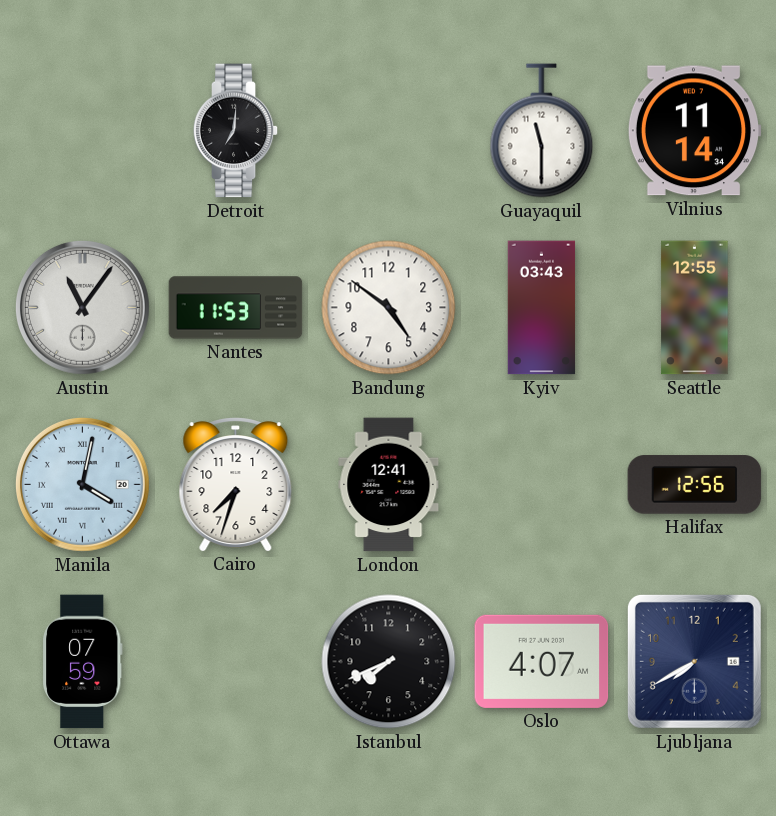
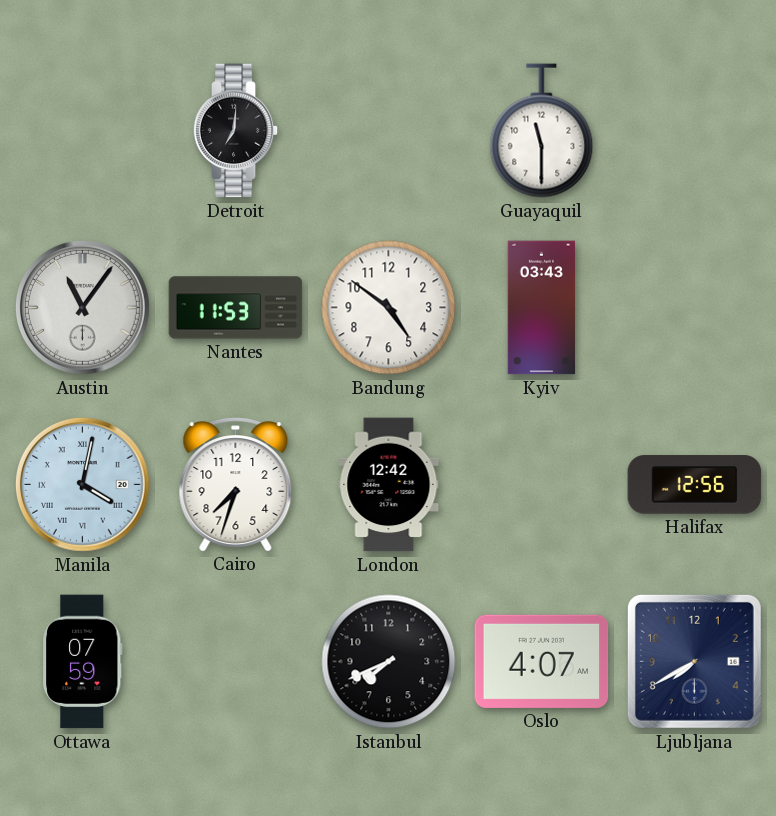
Vilnius: 11:14 -> none (694, 131)
Seattle: 12:55 -> none (695, 308)
London: 12:41 -> 12:42 (389, 485)
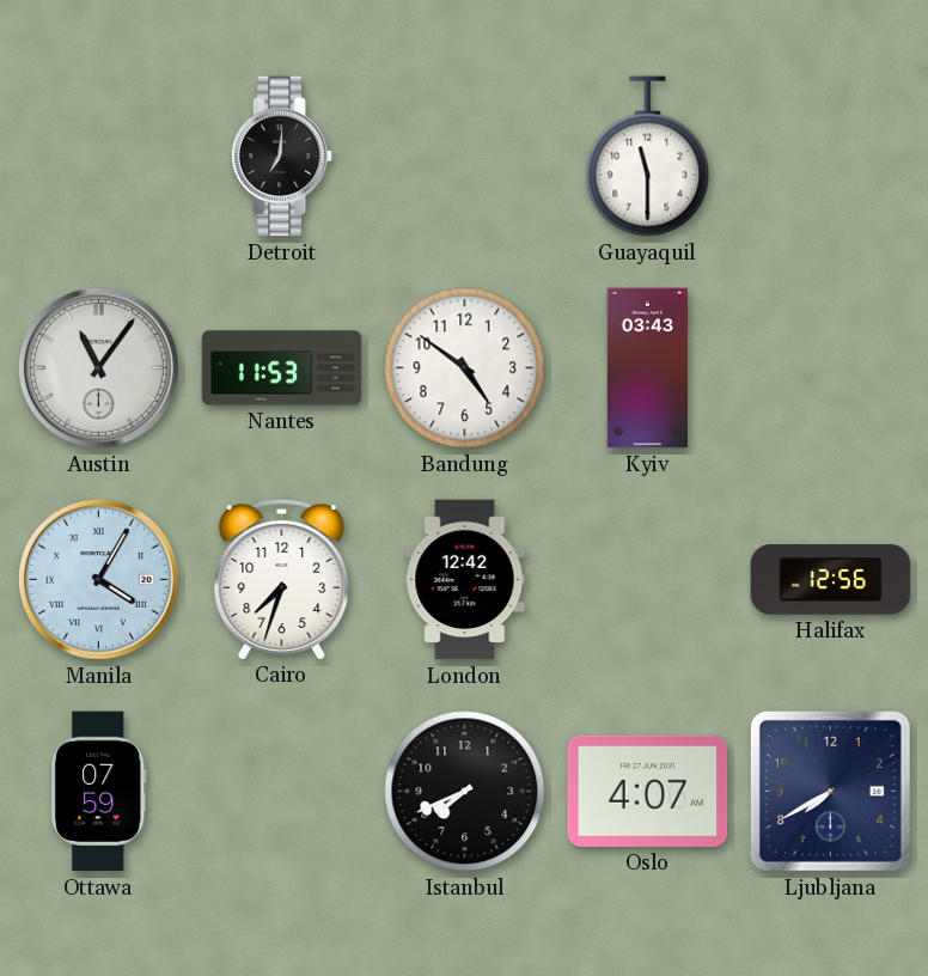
Manila: 4:02 -> 4:05 (98, 579)
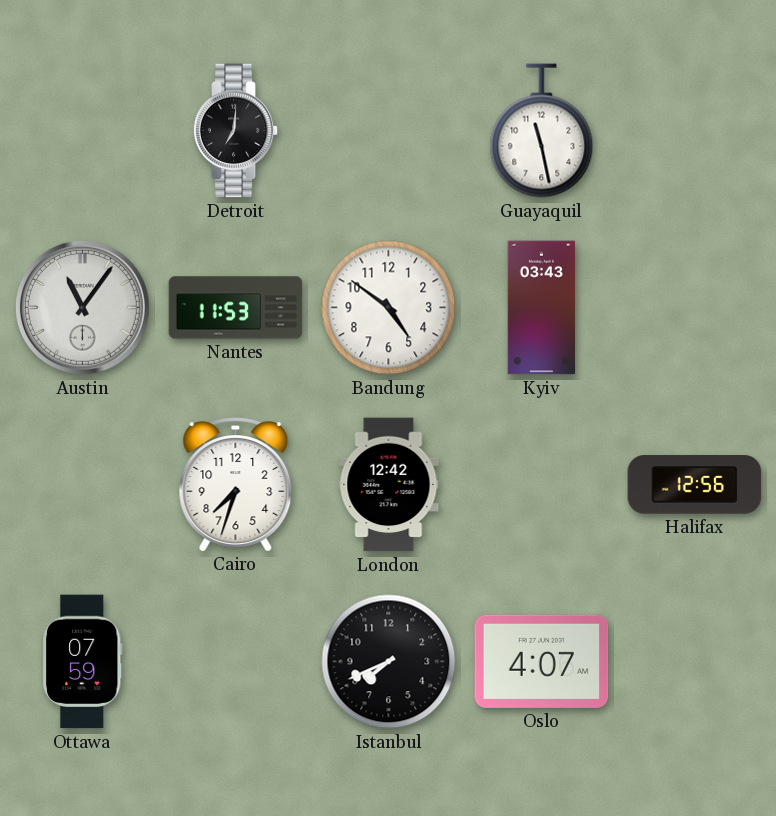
Guayaquil: 11:30 -> 11:28 (542, 131)
Manila: 4:05 -> none (98, 579)
Ljubljana: 7:40 -> none (830, 791)
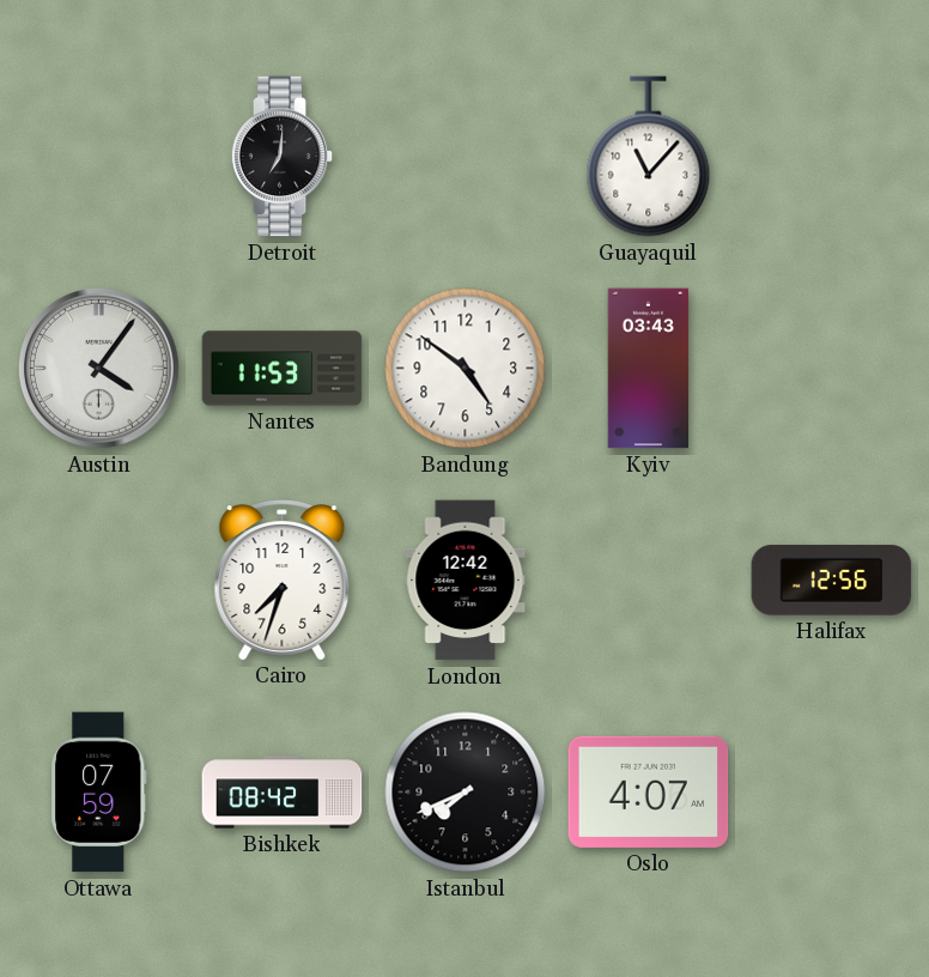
Guayaquil: 11:28 -> 11:07 (649, 157)
Austin: 11:06 -> 4:06 (98, 368)
Bishkek: none -> 08:42 (283, 793)
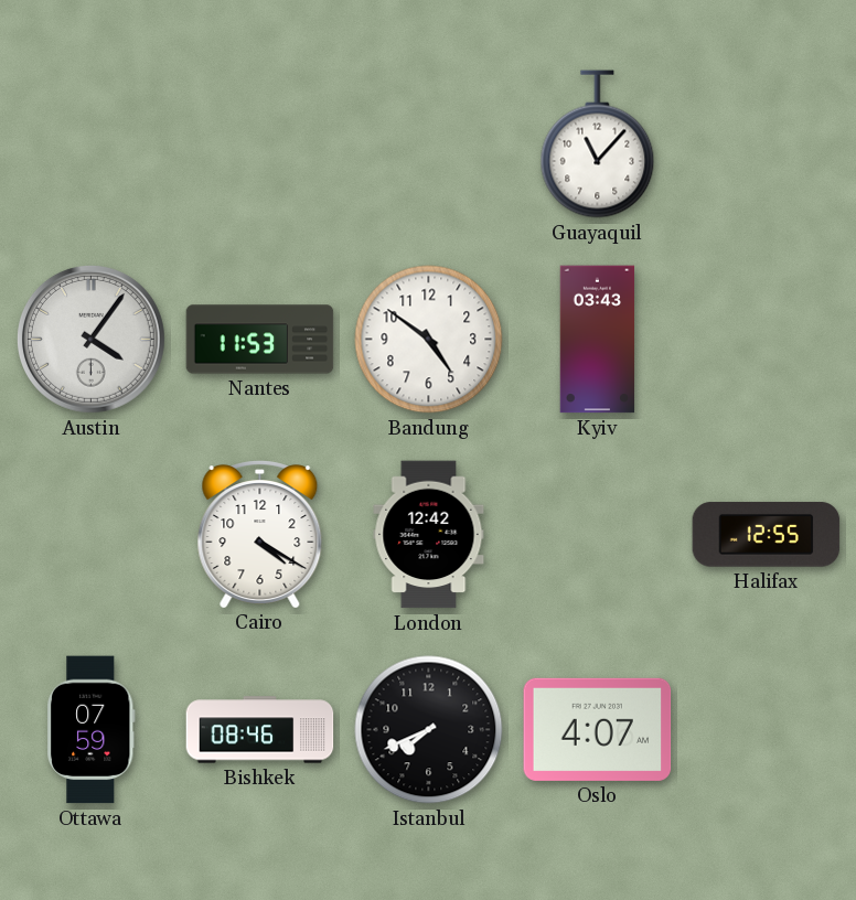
Detroit: 7:01 -> none (283, 157)
Cairo: 7:33 -> 4:20 (260, 534)
Halifax: 12:56 -> 12:55 (767, 535)
Bishkek: 08:42 -> 08:46 (260, 730)
